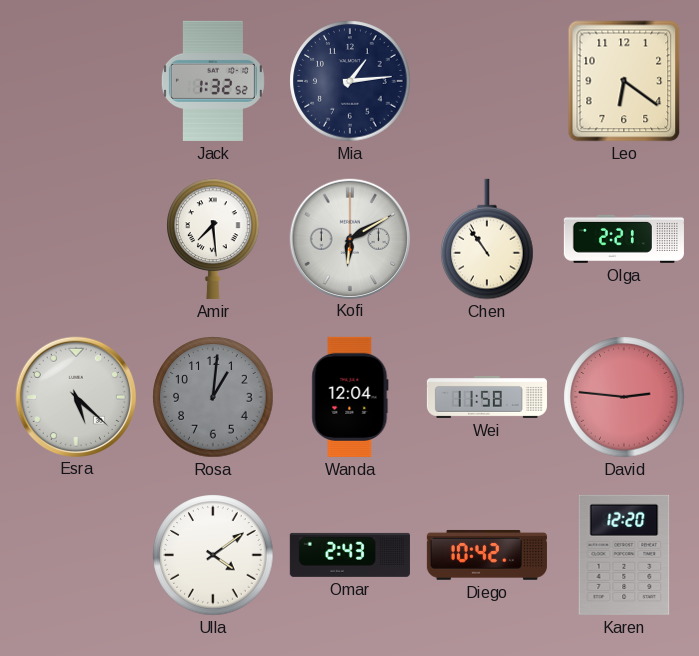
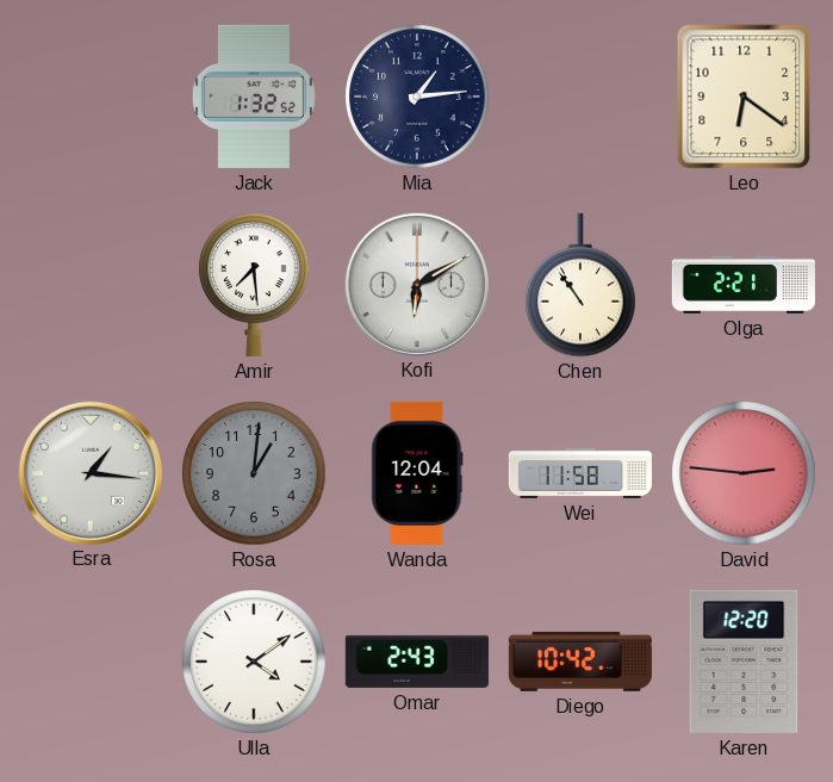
Esra: 5:22 -> 1:16 (89, 472)
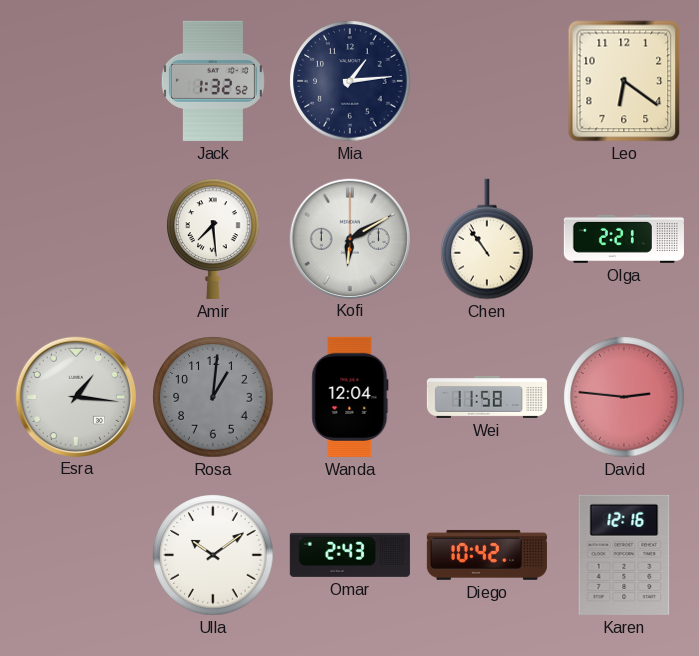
Ulla: 4:09 -> 10:09 (213, 555)
Karen: 12:20 -> 12:16 (624, 555)
